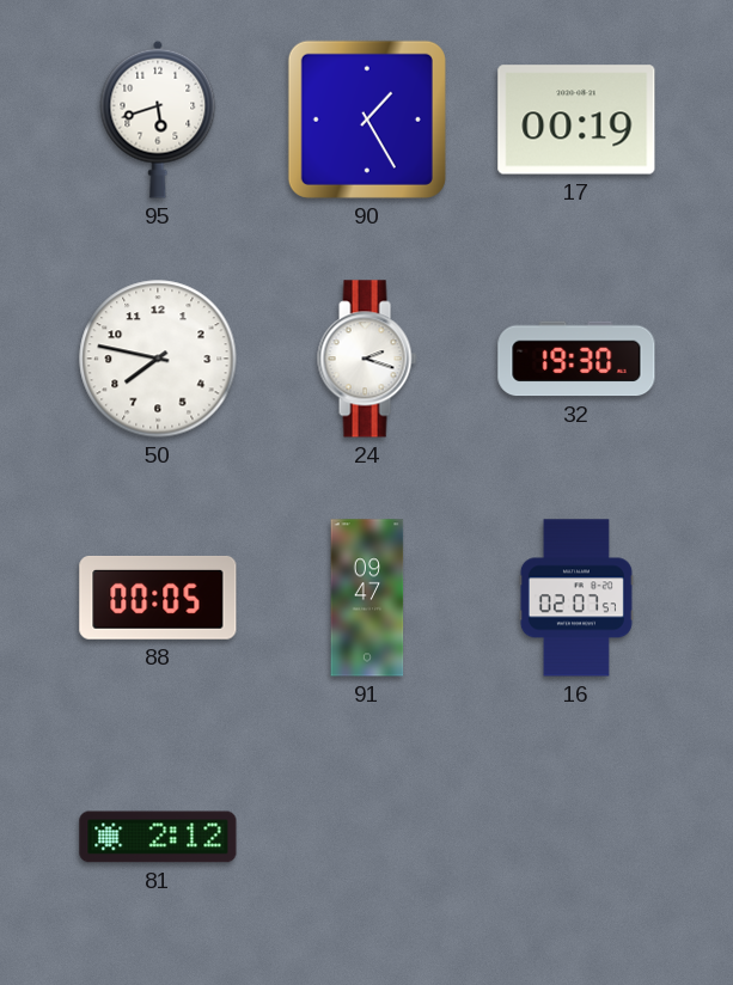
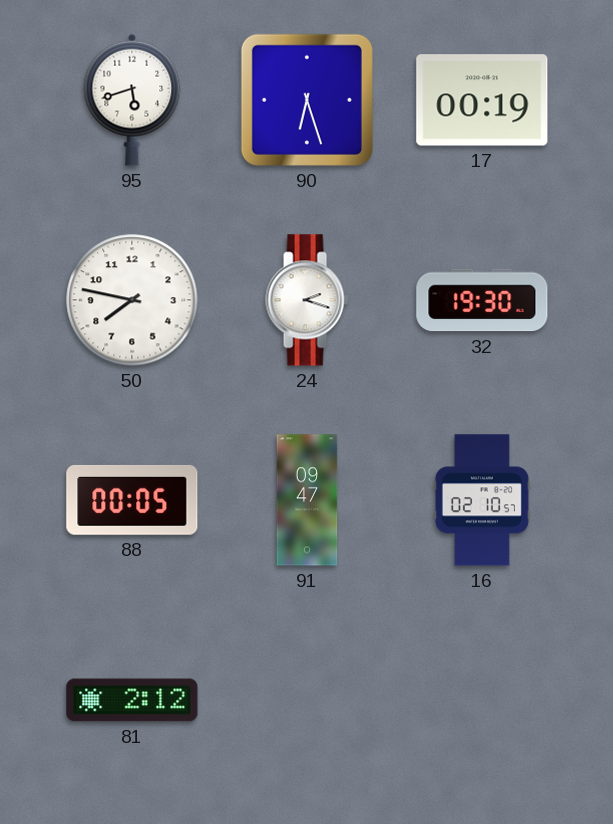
90: 1:25 -> 6:27 (307, 100)
16: 02:07 -> 02:10 (482, 500)
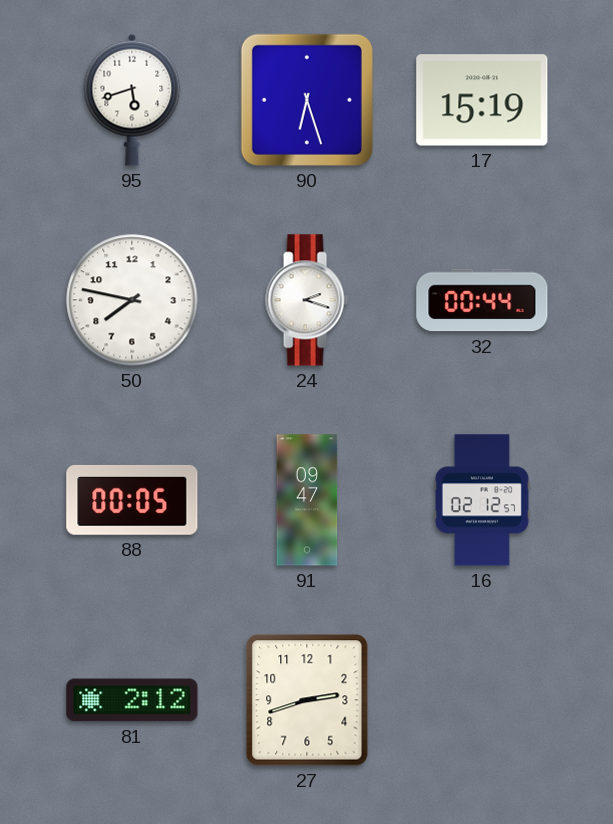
17: 00:19 -> 15:19 (482, 100)
32: 19:30 -> 00:44 (482, 300)
16: 02:10 -> 02:12 (482, 500)
27: none -> 2:42 (307, 700)
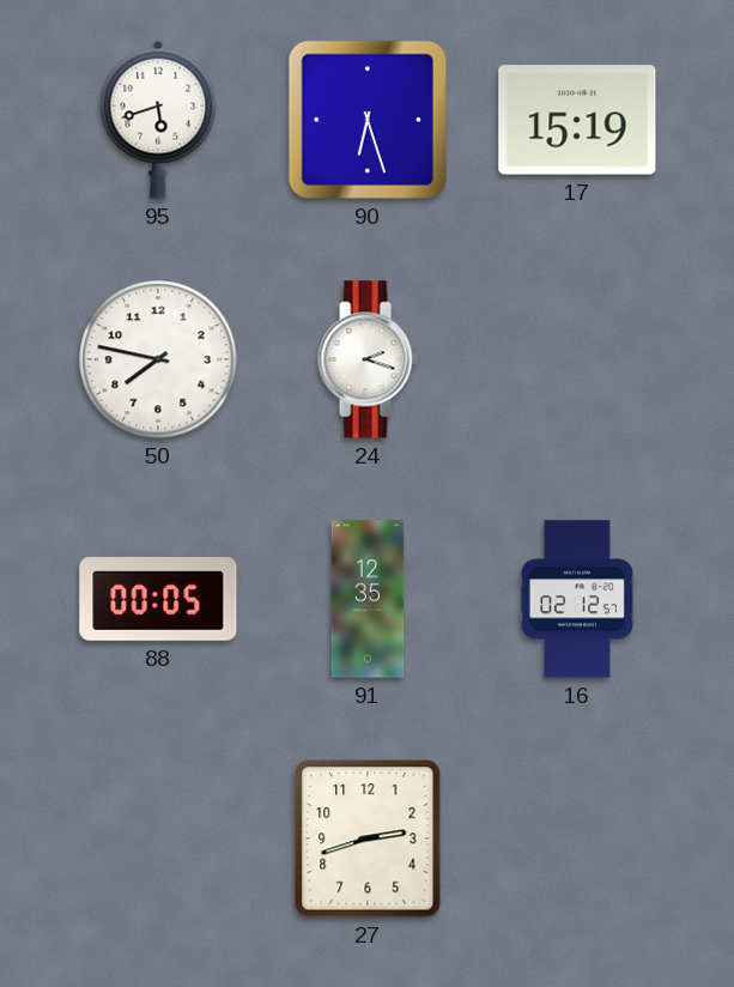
32: 00:44 -> none (482, 300)
91: 09:47 -> 12:35 (368, 599)
81: 2:12 -> none (132, 700)
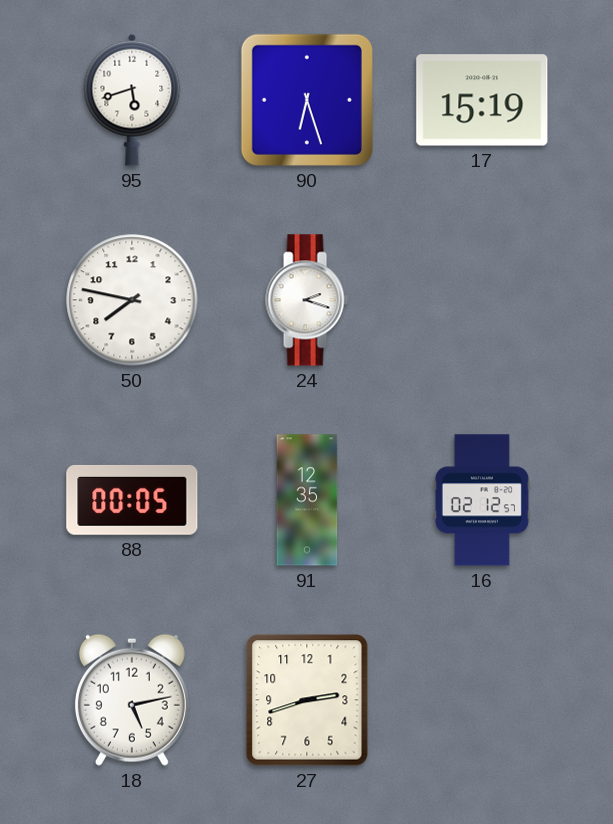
18: none -> 5:13 (132, 700)
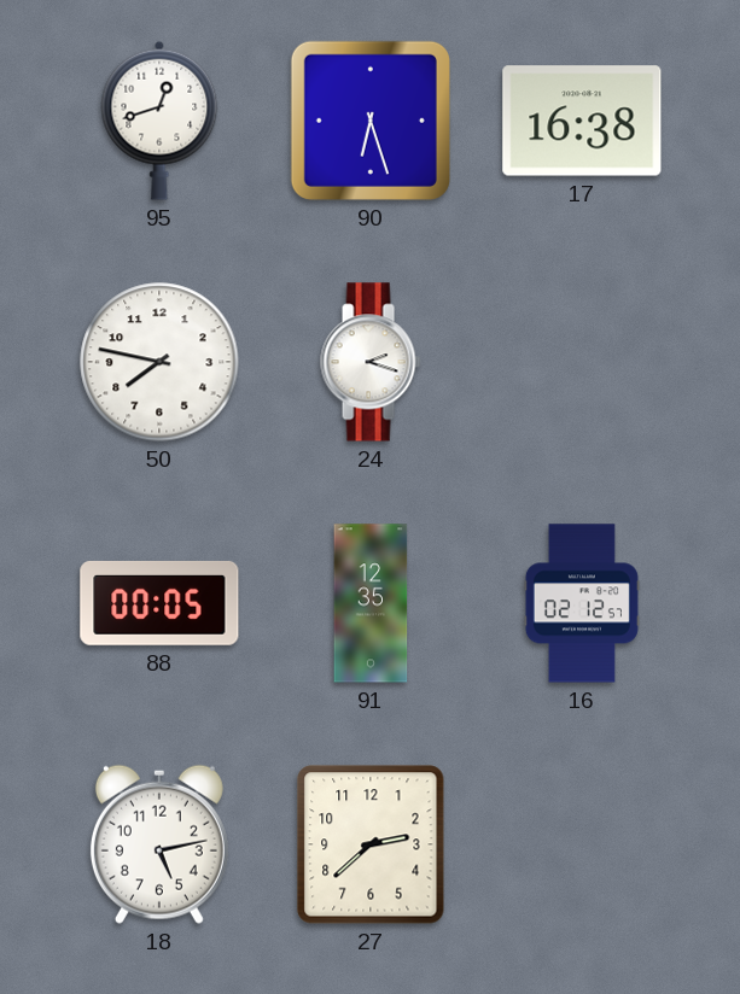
95: 5:42 -> 12:42 (159, 121)
17: 15:19 -> 16:38 (582, 121)
27: 2:42 -> 2:38 (371, 844)
